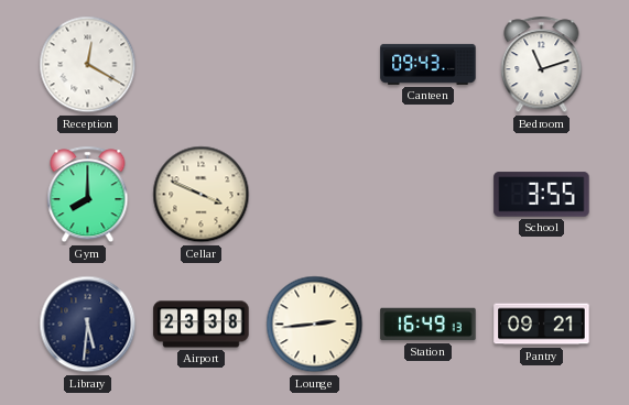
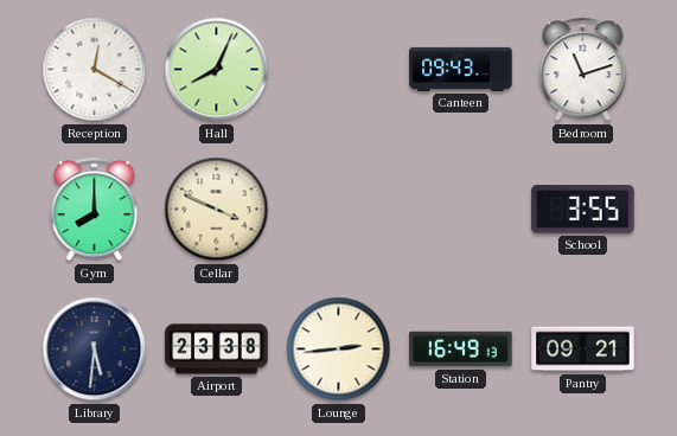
Hall: none -> 8:04 (217, 70)
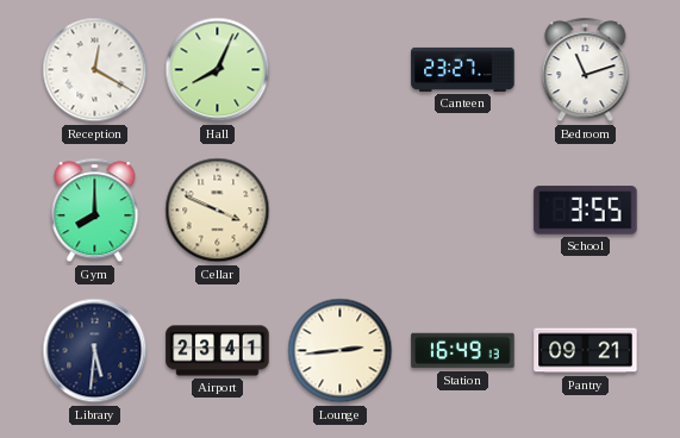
Canteen: 09:43 -> 23:27 (463, 69)
Airport: 23:38 -> 23:41 (218, 351)
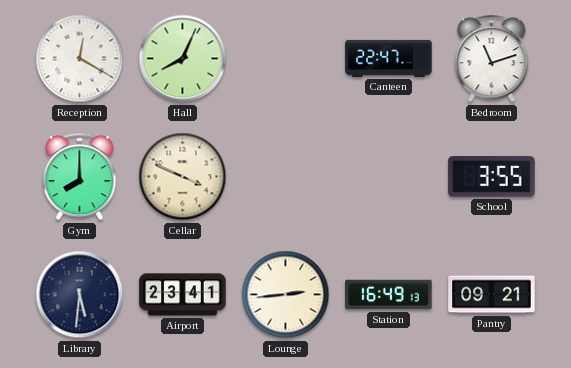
Canteen: 23:27 -> 22:47 (389, 58)
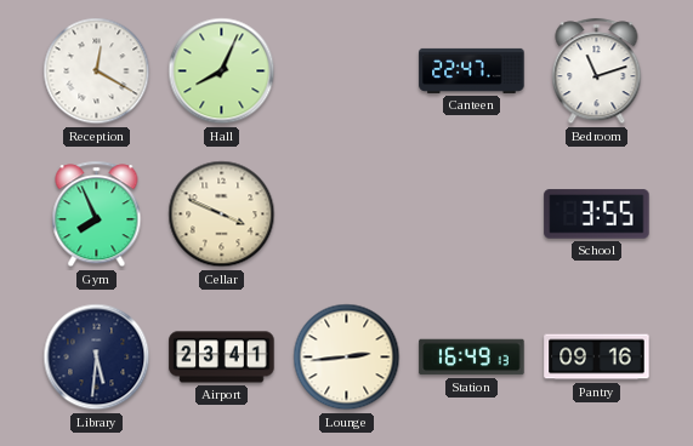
Gym: 8:00 -> 7:56 (97, 215)
Pantry: 09:21 -> 09:16 (597, 358)
